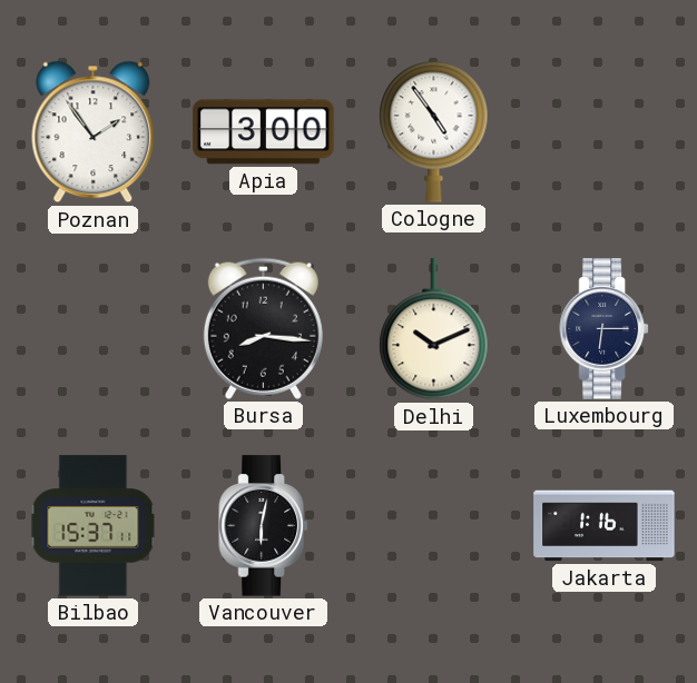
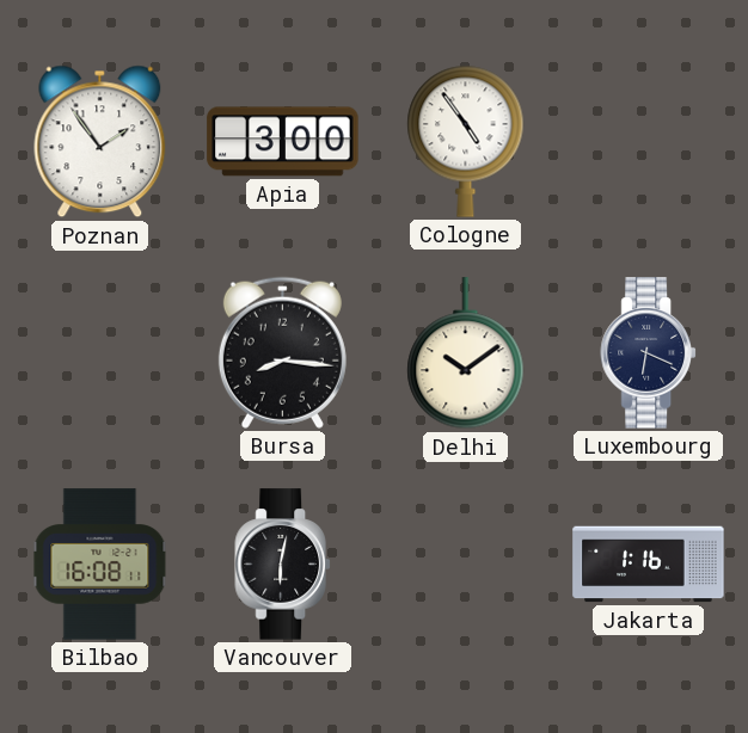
Delhi: 10:11 -> 10:09 (466, 353)
Luxembourg: 6:15 -> 6:19 (649, 353)
Bilbao: 15:37 -> 16:08 (100, 565)
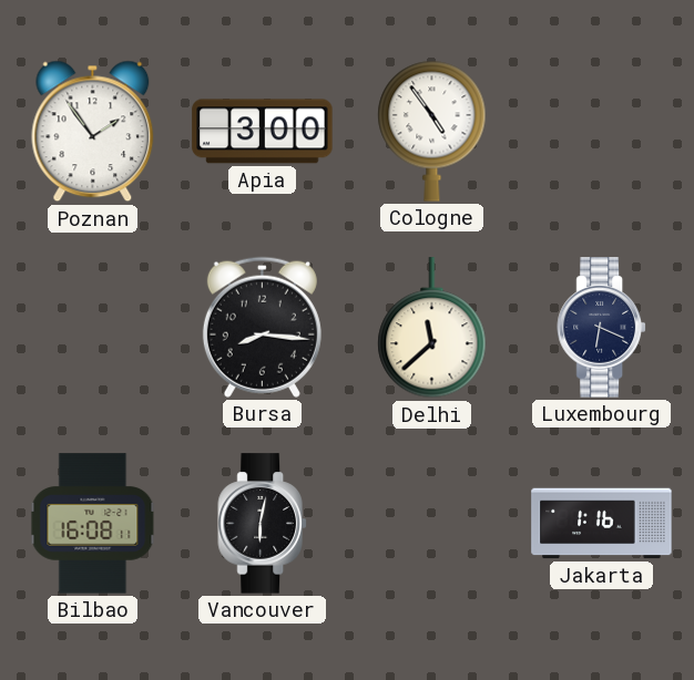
Delhi: 10:09 -> 11:38 (432, 328)
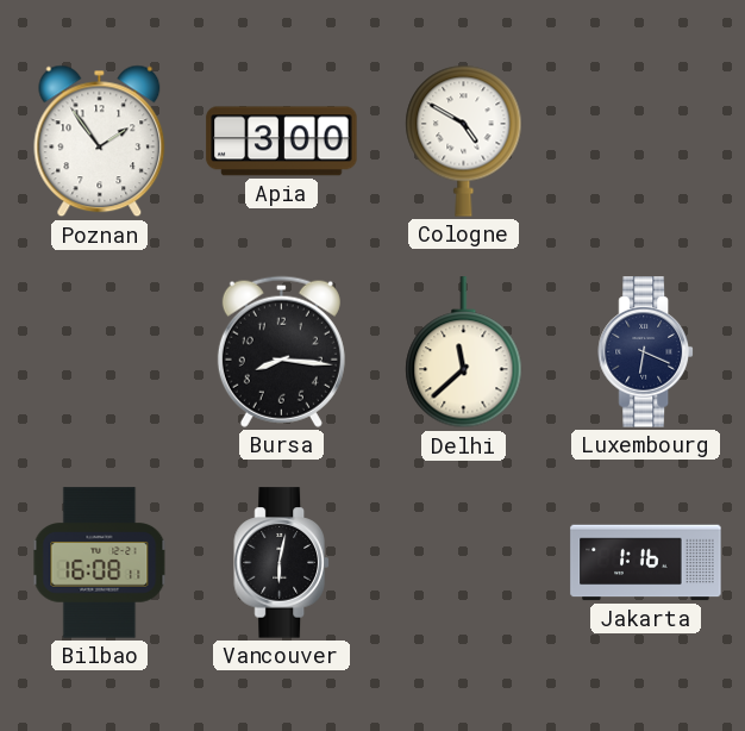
Cologne: 4:54 -> 4:50 (464, 140)
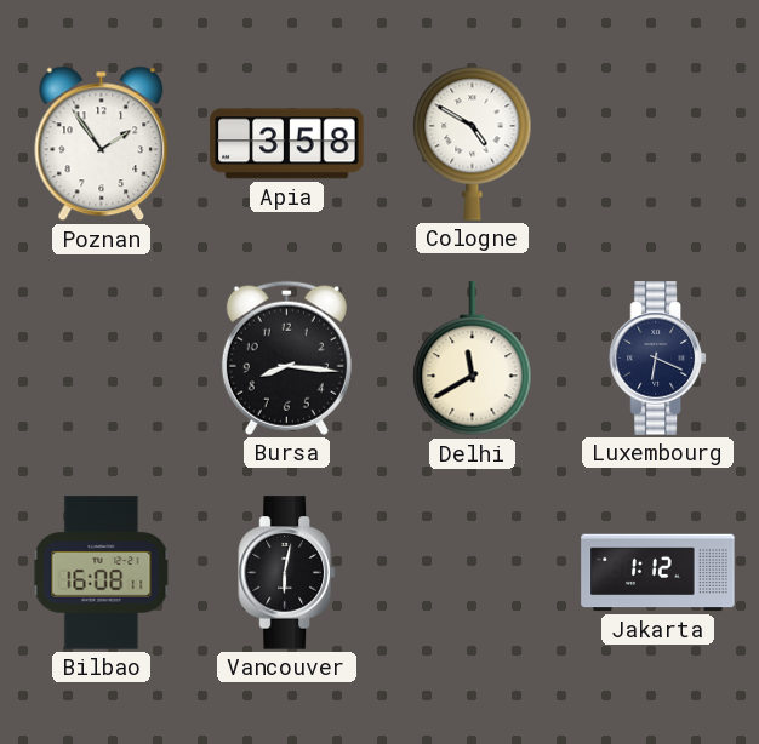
Apia: 3:00 -> 3:58 (287, 144)
Delhi: 11:38 -> 11:40 (473, 359)
Jakarta: 1:16 -> 1:12 (658, 573)
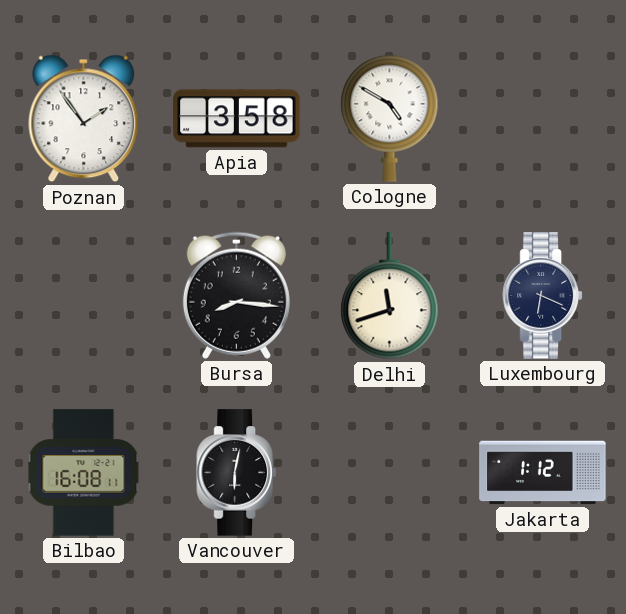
Delhi: 11:40 -> 11:42 (390, 296)
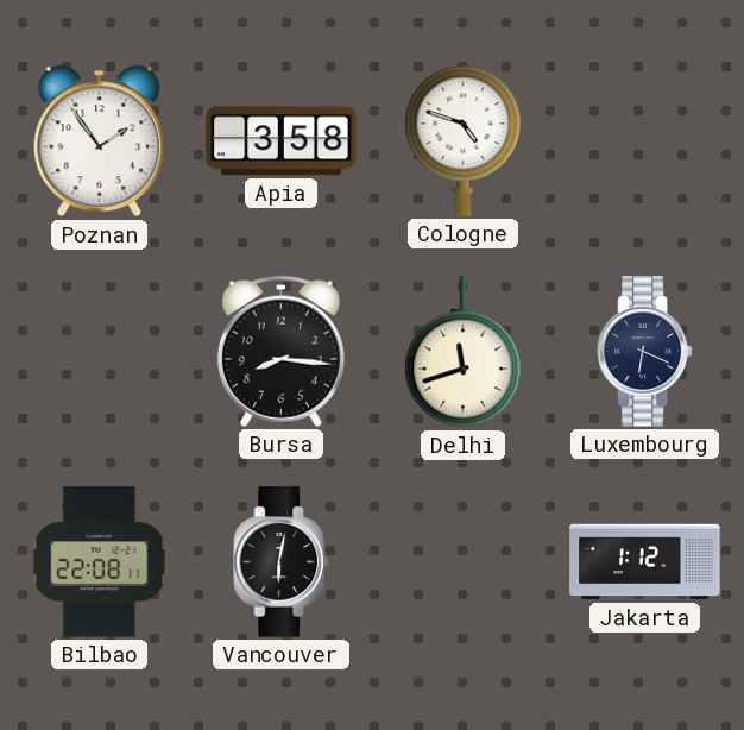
Cologne: 4:50 -> 4:48 (464, 140)
Bilbao: 16:08 -> 22:08 (100, 562)
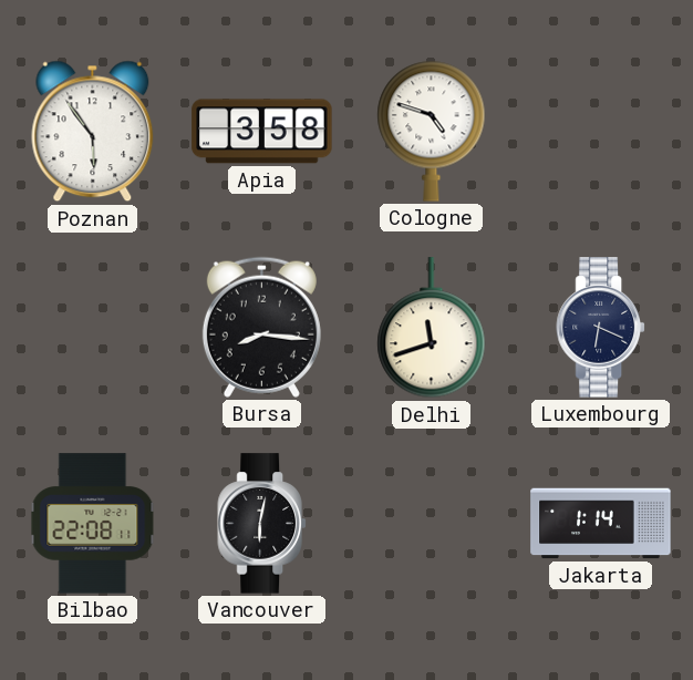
Poznan: 1:54 -> 5:54 (93, 132)
Jakarta: 1:12 -> 1:14 (601, 524)
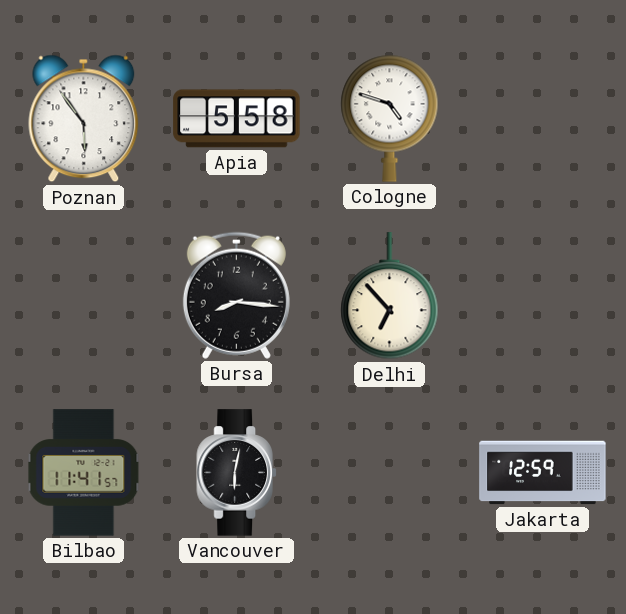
Apia: 3:58 -> 5:58 (237, 119)
Delhi: 11:42 -> 6:53 (390, 296)
Luxembourg: 6:19 -> none (601, 328)
Bilbao: 22:08 -> 11:41 (84, 473)
Jakarta: 1:14 -> 12:59 (543, 473)
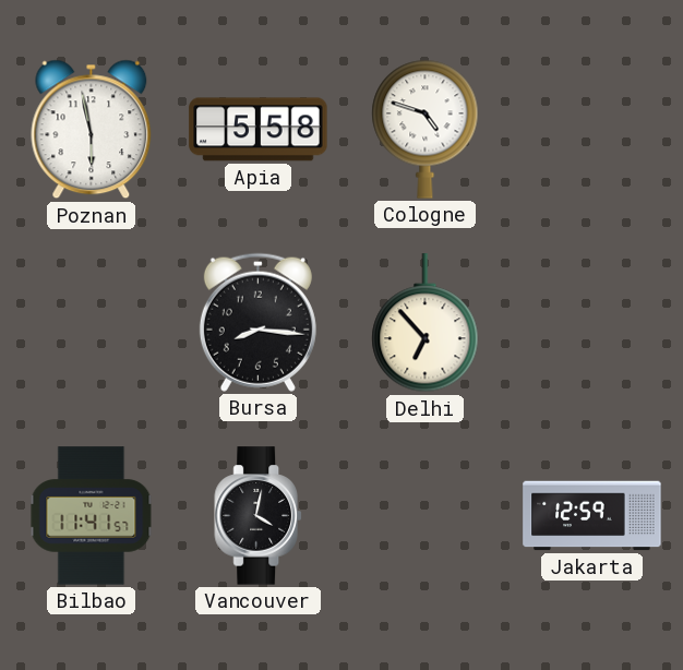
Poznan: 5:54 -> 5:58 (92, 130)
Vancouver: 6:02 -> 4:02 (259, 516)
